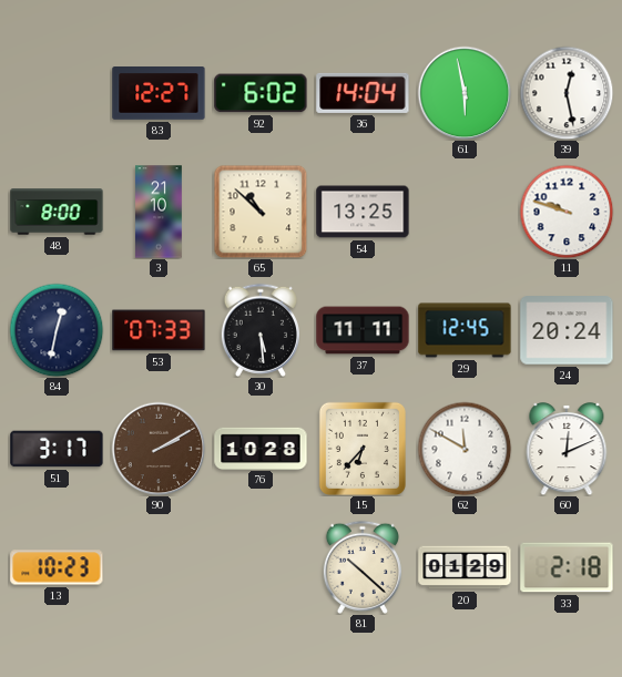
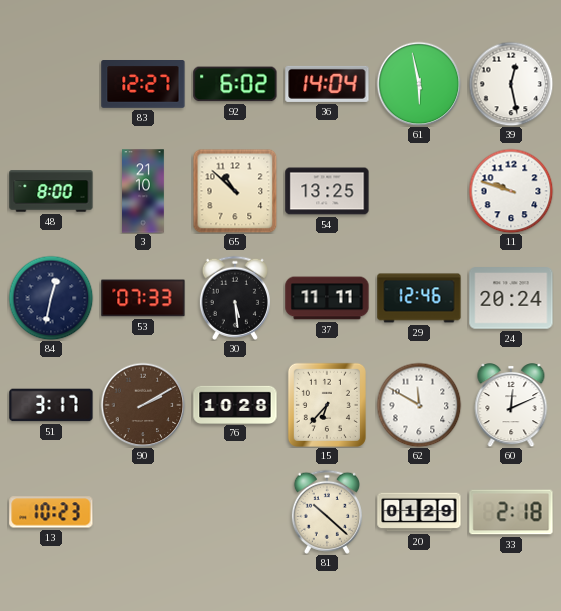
29: 12:45 -> 12:46 (419, 298)
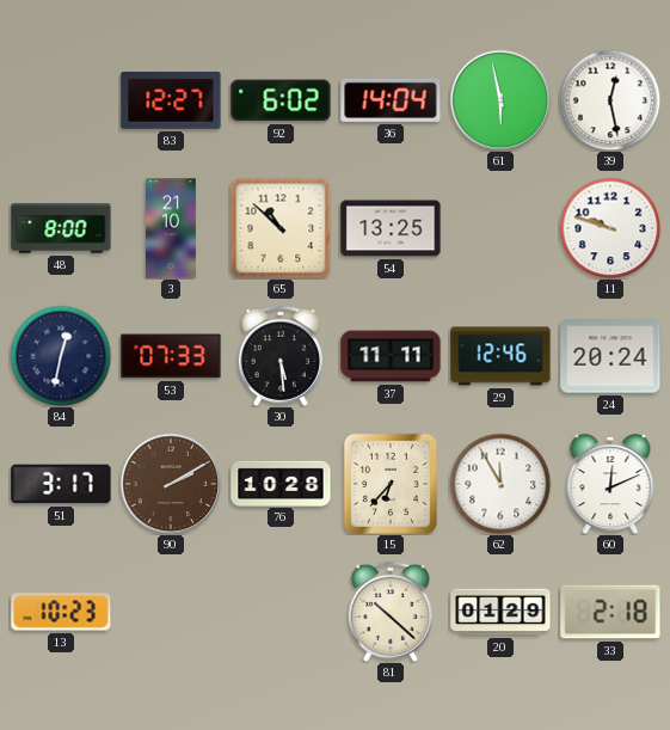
62: 11:50 -> 11:55 (500, 484)
